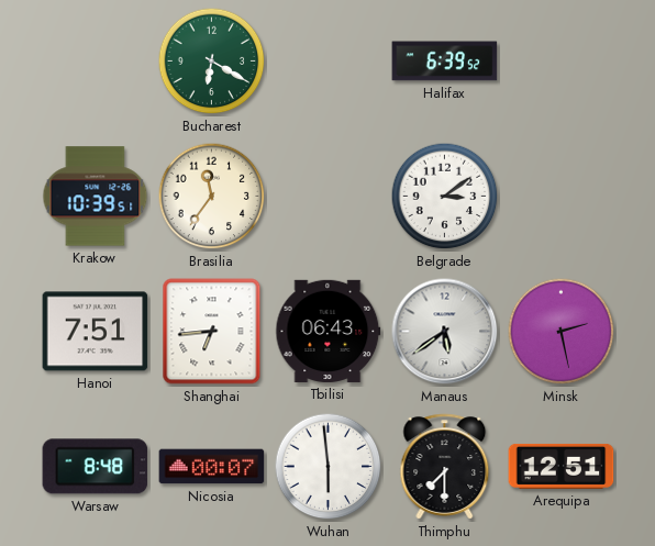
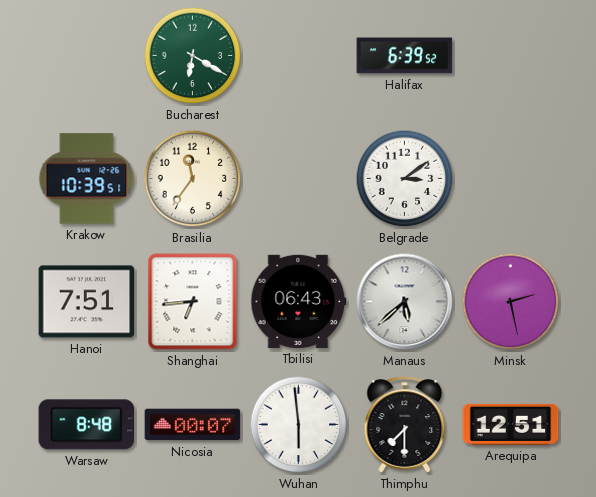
Manaus: 5:39 -> 5:38 (405, 302)
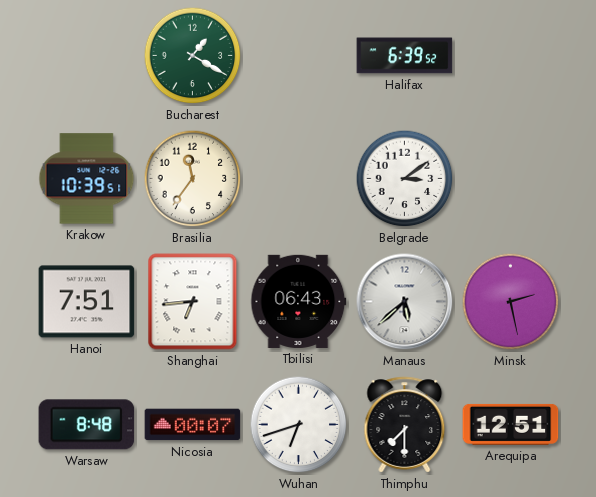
Bucharest: 6:20 -> 1:20 (193, 56)
Wuhan: 5:59 -> 6:42 (299, 425)
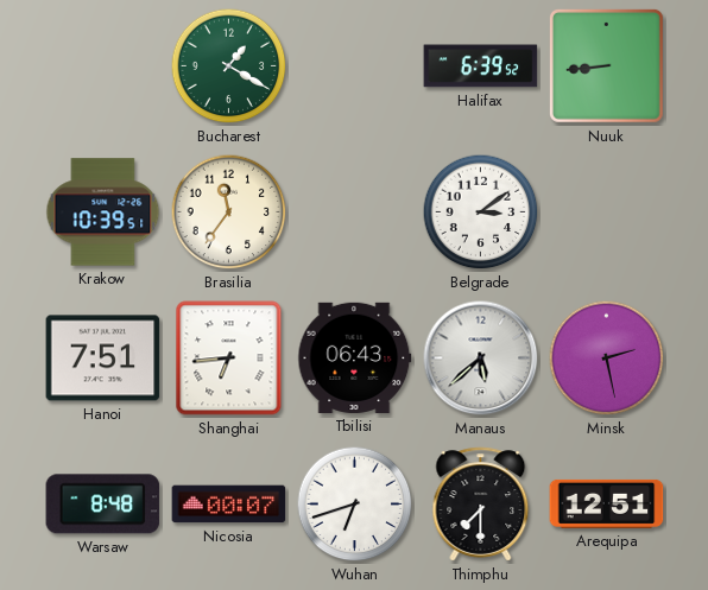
Nuuk: none -> 8:44 (606, 65)
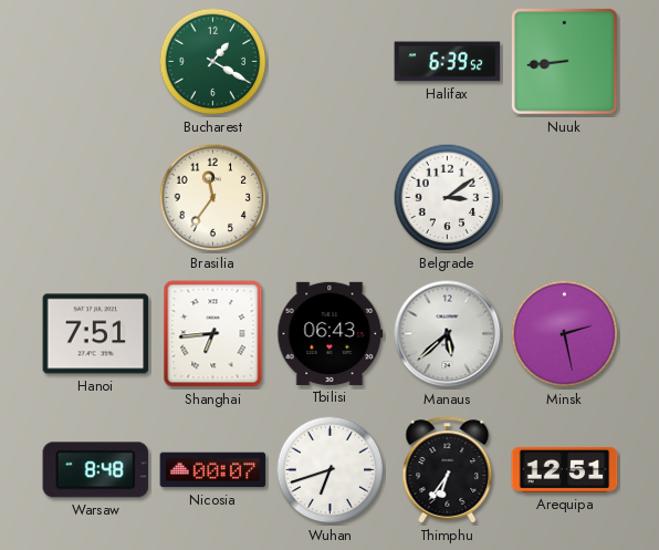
Krakow: 10:39 -> none (103, 212)
Thimphu: 7:30 -> 6:36 (448, 470)
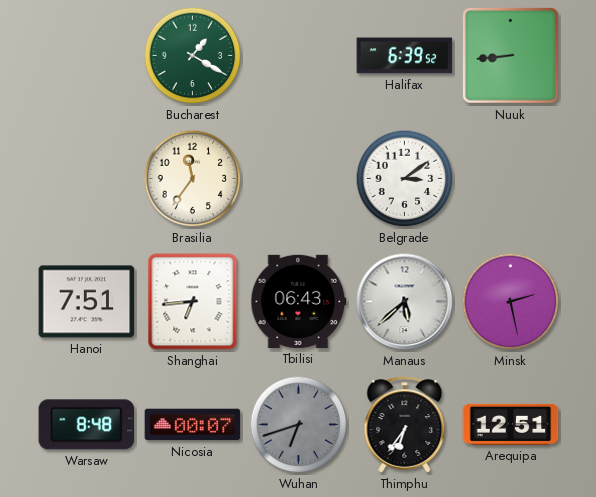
Wuhan dial: white -> grey (299, 425)
